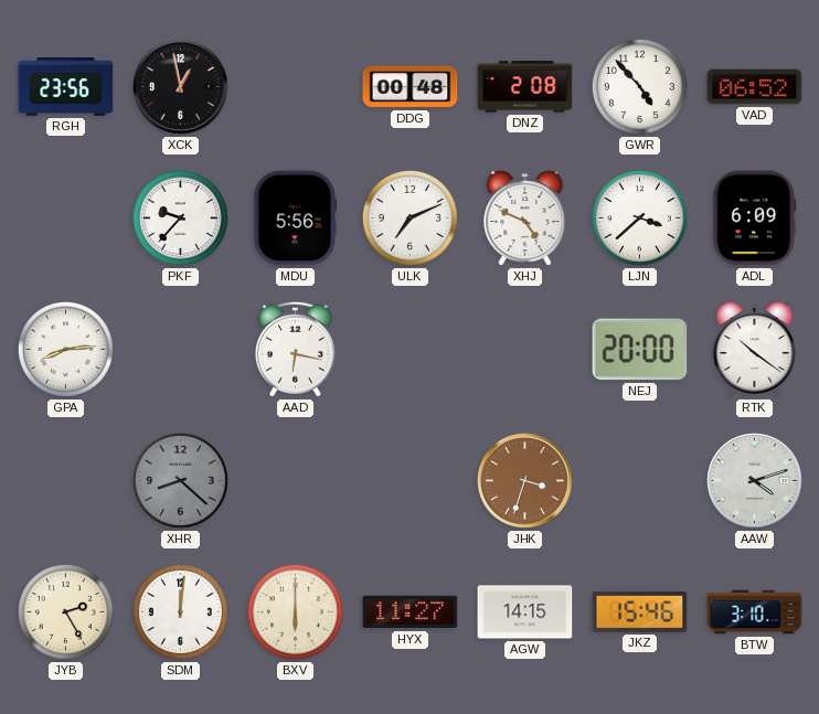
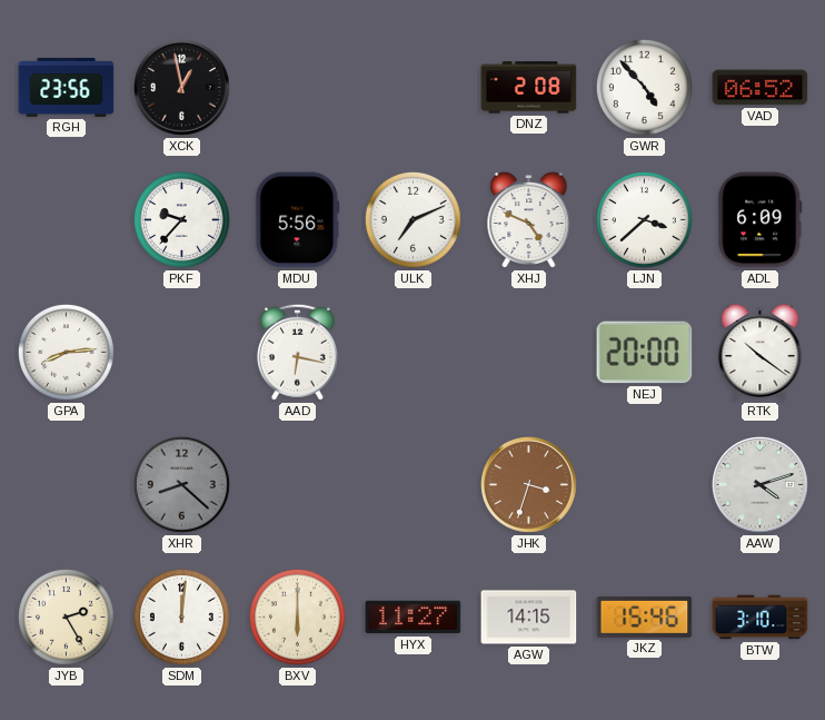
DDG: 00:48 -> none (411, 87)
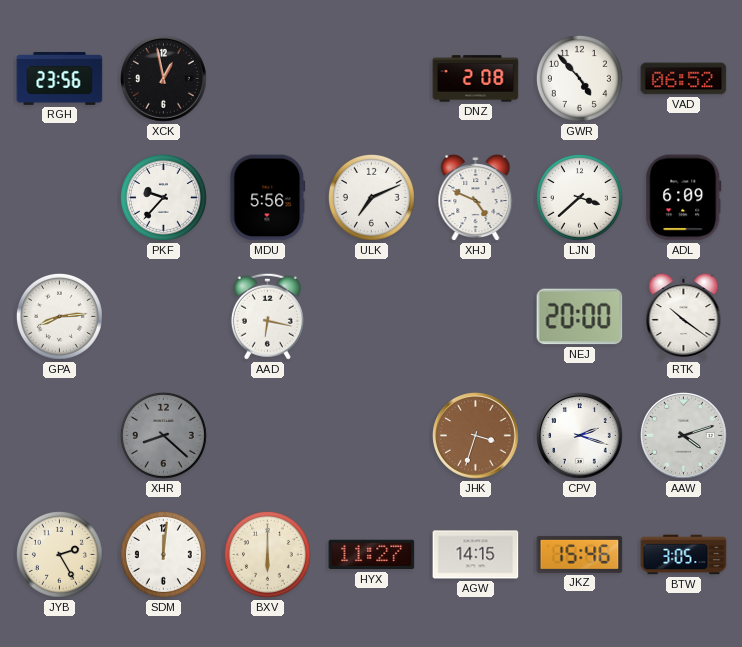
CPV: none -> 2:18 (580, 436)
BTW: 3:10 -> 3:05 (684, 555)
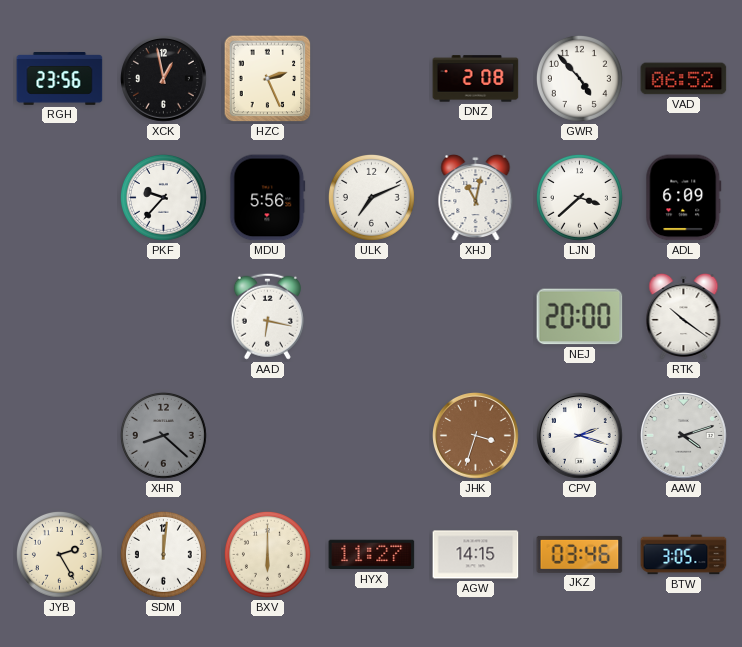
HZC: none -> 2:26 (268, 79)
XHJ: 4:49 -> 11:02 (476, 198)
GPA: 8:14 -> none (59, 316)
JKZ: 15:46 -> 03:46 (580, 554)
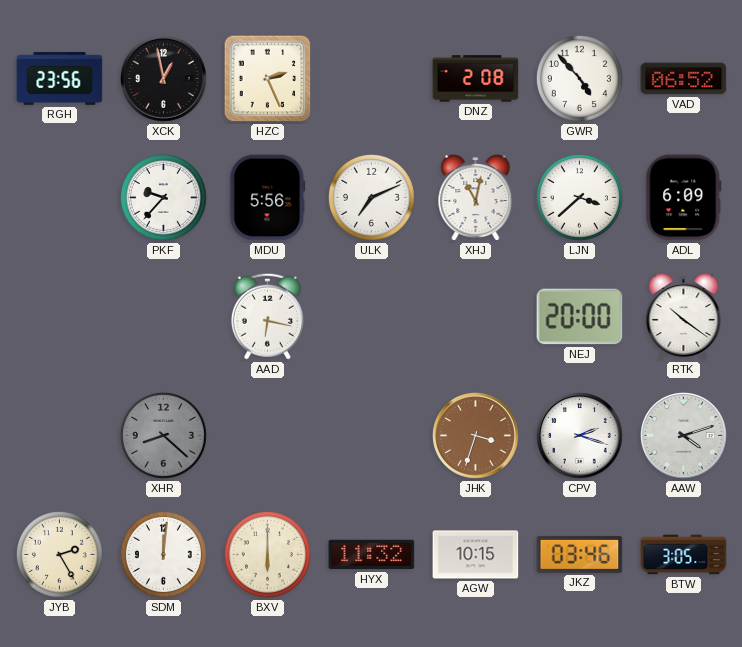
HYX: 11:27 -> 11:32 (372, 555)
AGW: 14:15 -> 10:15 (476, 555)
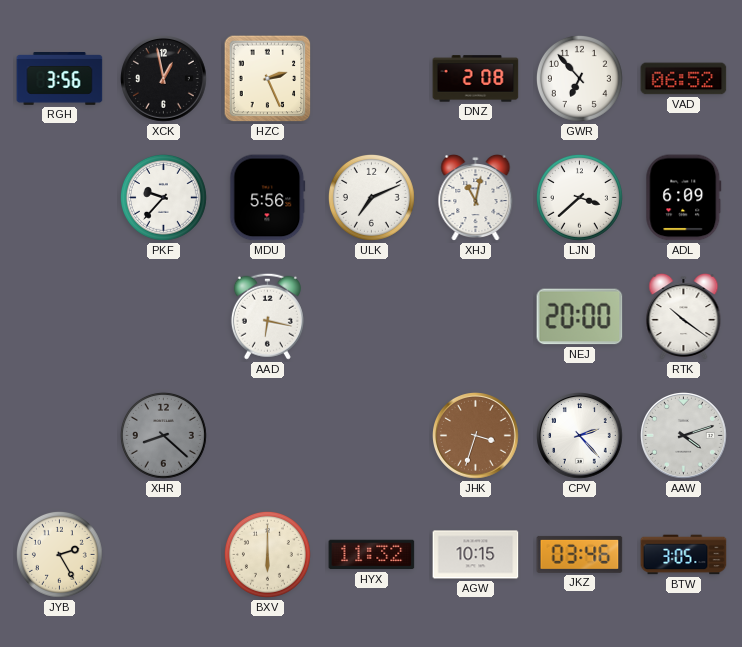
RGH: 23:56 -> 3:56 (60, 79)
GWR: 4:53 -> 6:53 (579, 78)
CPV: 2:18 -> 2:23 (580, 436)
SDM: 12:01 -> none (163, 554)
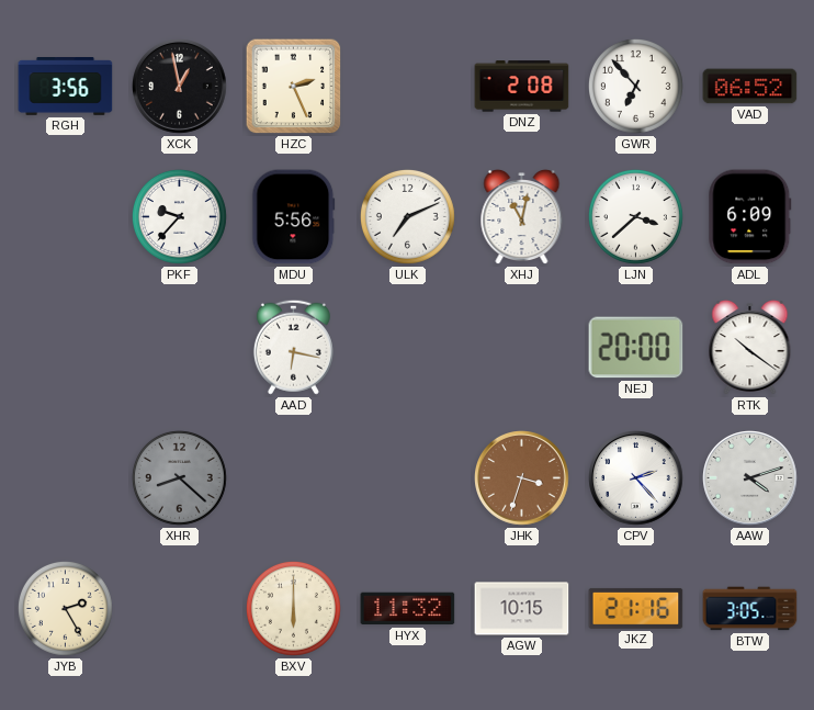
JKZ: 03:46 -> 21:16 (636, 608)
